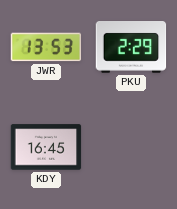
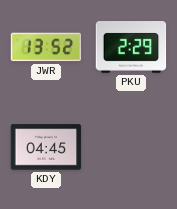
JWR: 13:53 -> 13:52 (46, 47)
KDY: 16:45 -> 04:45 (46, 147)
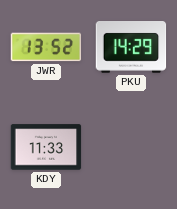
PKU: 2:29 -> 14:29 (131, 48)
KDY: 04:45 -> 11:33 (46, 147)
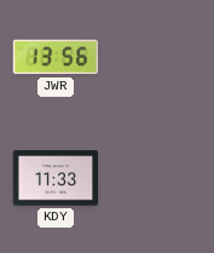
JWR: 13:52 -> 13:56 (56, 57)
PKU: 14:29 -> none (131, 48)
